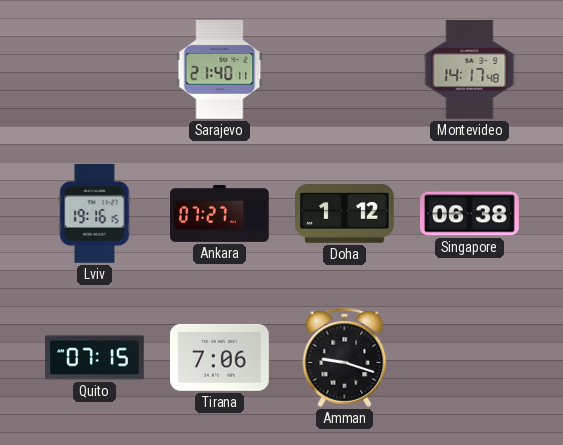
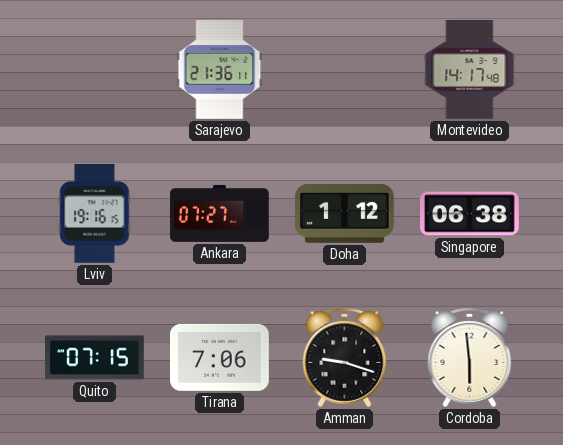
Sarajevo: 21:40 -> 21:36 (220, 70)
Cordoba: none -> 5:59 (470, 358)
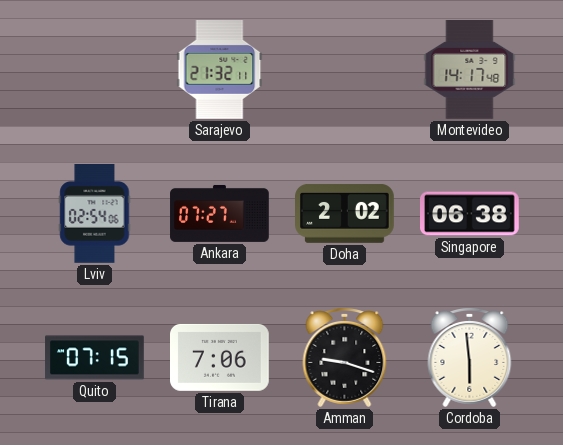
Sarajevo: 21:36 -> 21:32 (220, 70)
Lviv: 19:16 -> 02:54 (95, 214)
Doha: 1:12 -> 2:02 (345, 213)
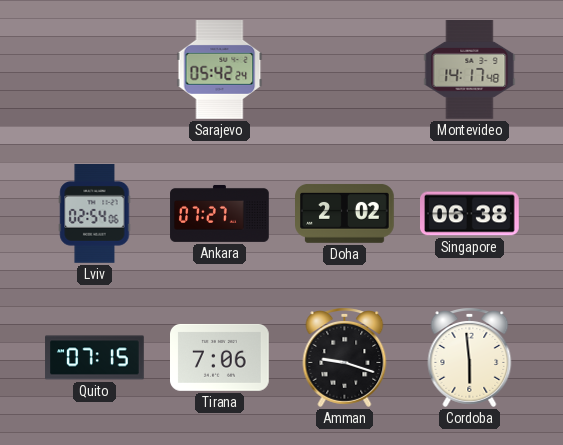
Sarajevo: 21:32 -> 05:42 (220, 70)
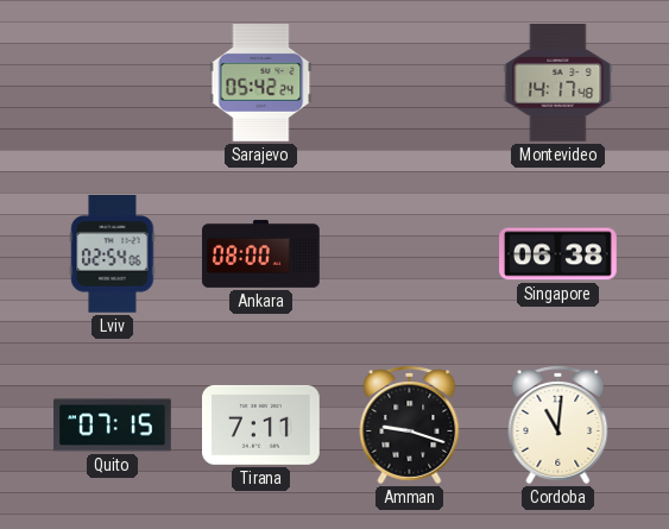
Ankara: 07:27 -> 08:00 (261, 253)
Doha: 2:02 -> none (345, 213)
Tirana: 7:06 -> 7:11 (261, 424)
Cordoba: 5:59 -> 11:01 (558, 426)
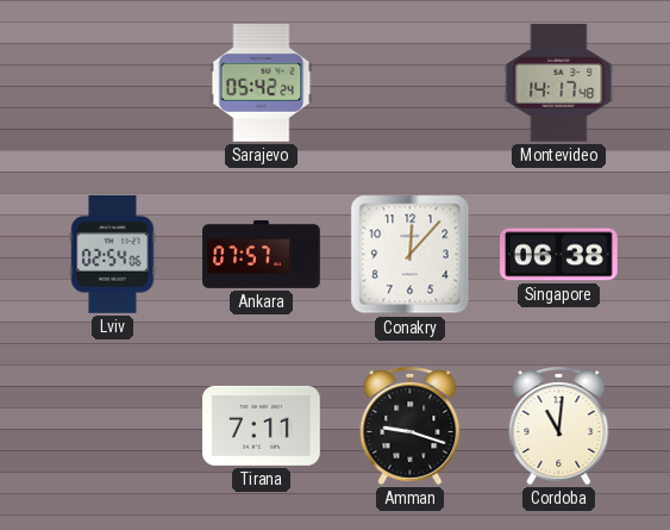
Ankara: 08:00 -> 07:57 (262, 254)
Conakry: none -> 12:07 (411, 255)
Quito: 07:15 -> none (113, 426)
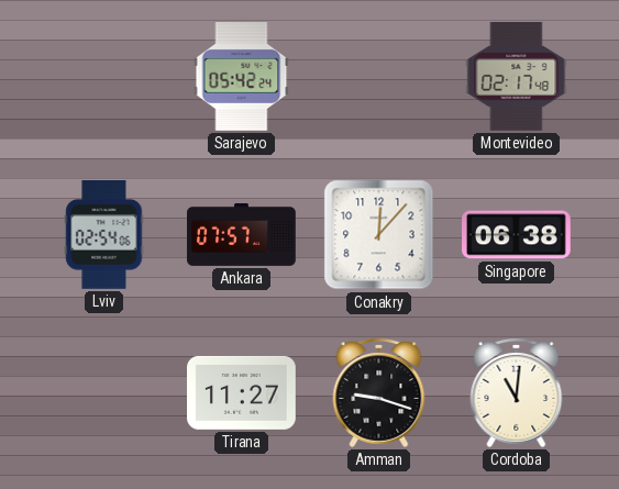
Montevideo: 14:17 -> 02:17 (517, 77)
Tirana: 7:11 -> 11:27 (242, 392)
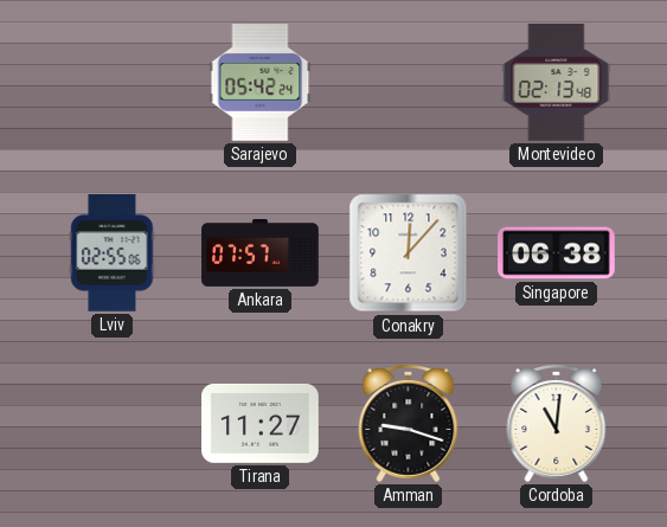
Montevideo: 02:17 -> 02:13 (557, 83)
Lviv: 02:54 -> 02:55 (113, 253)
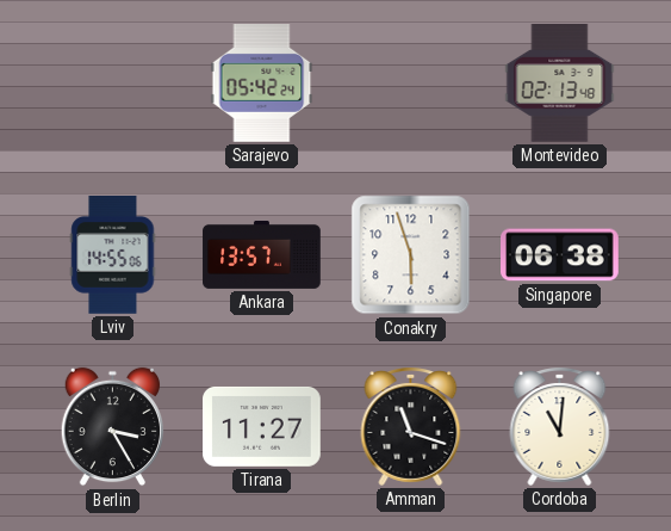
Lviv: 02:55 -> 14:55 (113, 255)
Ankara: 07:57 -> 13:57 (262, 254)
Conakry: 12:07 -> 5:57 (411, 255)
Berlin: none -> 3:25 (112, 427)
Amman: 9:18 -> 11:18 (411, 427)
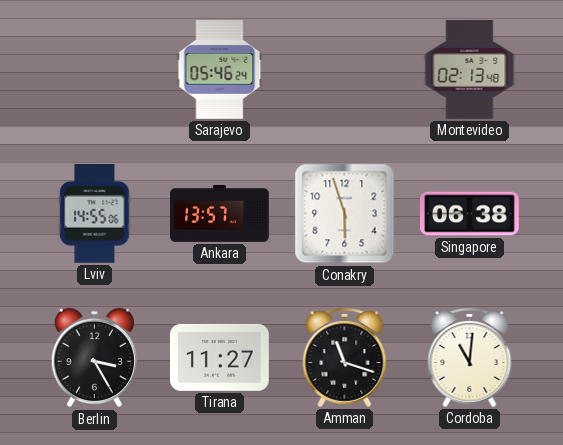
Sarajevo: 05:42 -> 05:46 (220, 70)
